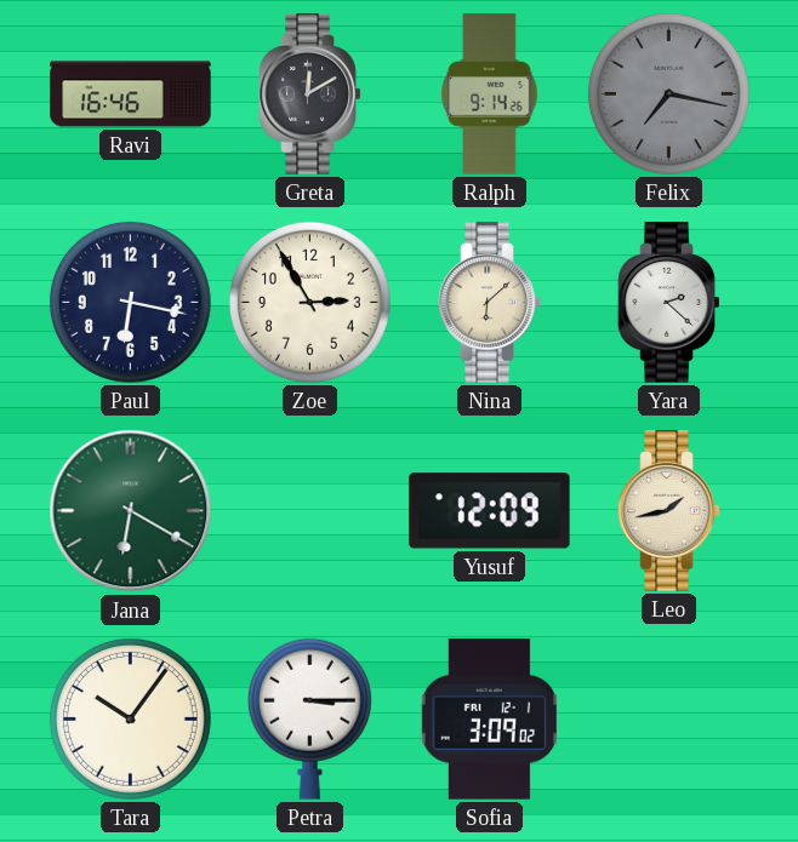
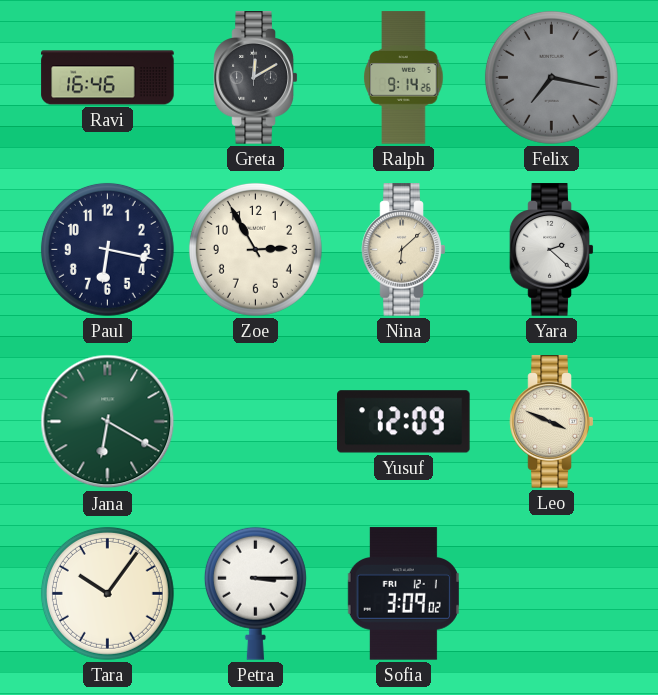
Leo: 1:43 -> 3:49 (552, 422)
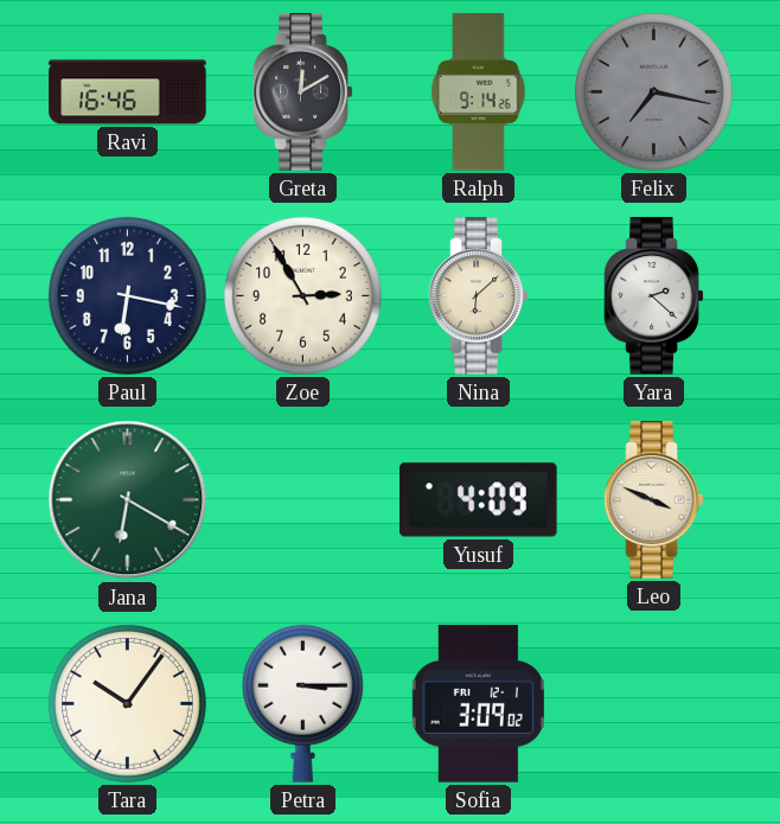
Yusuf: 12:09 -> 4:09 (479, 500)
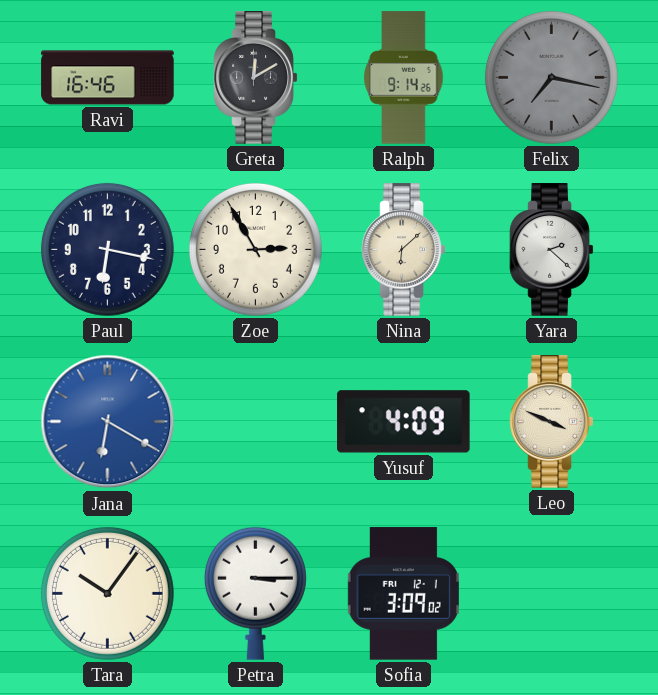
Jana dial: green -> blue (108, 422)
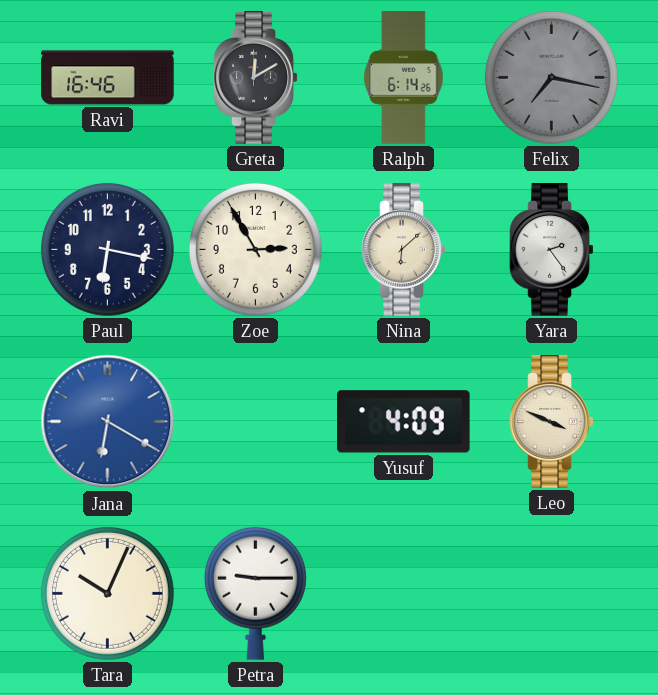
Ralph: 9:14 -> 6:14 (404, 78)
Yara: 2:22 -> 2:24 (552, 250)
Tara: 10:06 -> 10:04 (107, 593)
Petra: 3:15 -> 9:15 (255, 593)
Sofia: 3:09 -> none (403, 594)
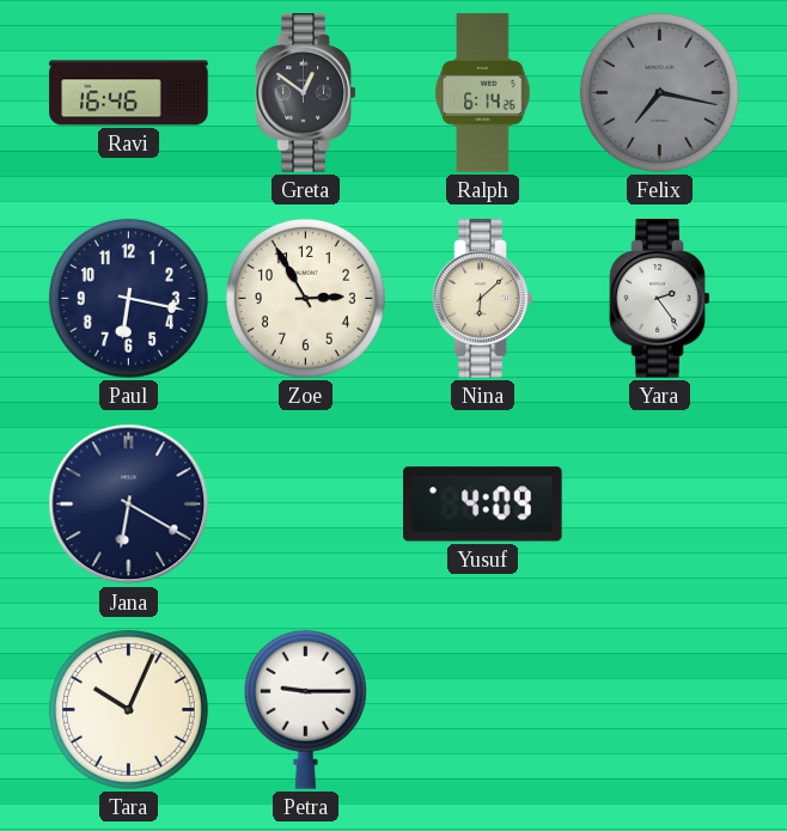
Greta: 12:10 -> 12:51 (306, 93)
Jana dial: blue -> navy (129, 505)
Leo: 3:49 -> none (552, 422)
